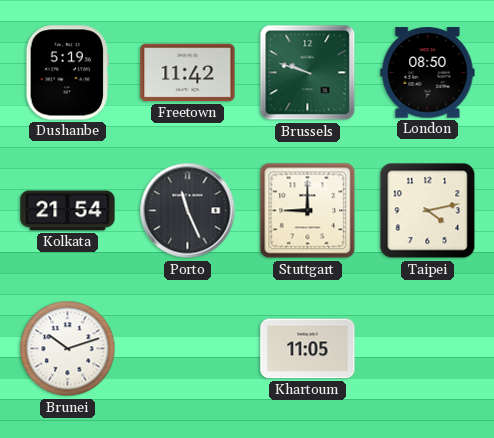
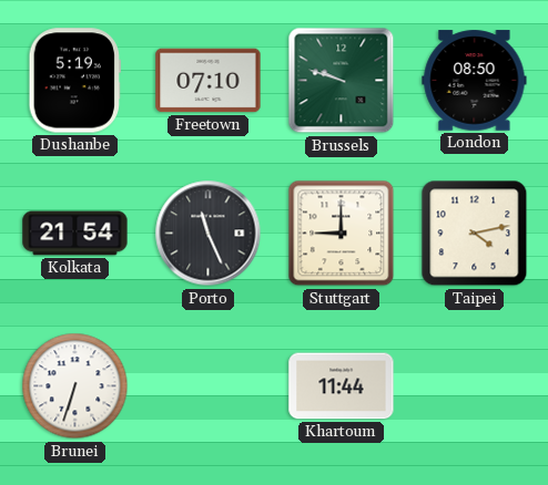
Freetown: 11:42 -> 07:10 (209, 81)
Brunei: 10:12 -> 6:33 (75, 386)
Khartoum: 11:05 -> 11:44 (342, 386)
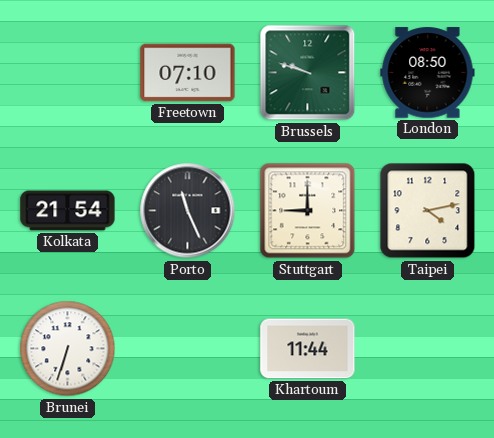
Dushanbe: 5:19 -> none (74, 81)
